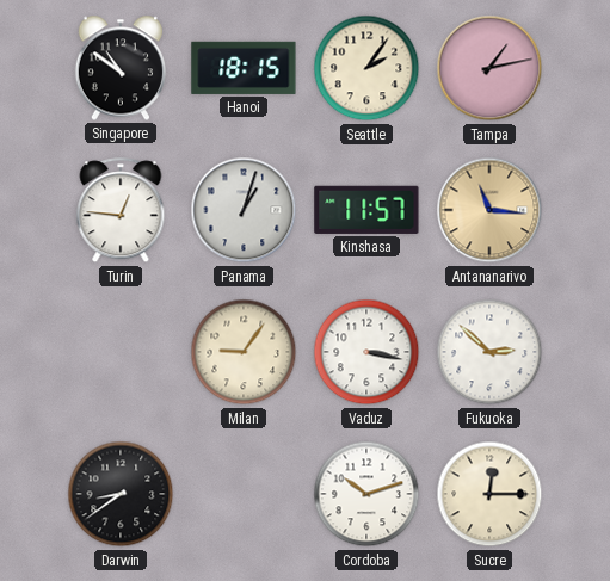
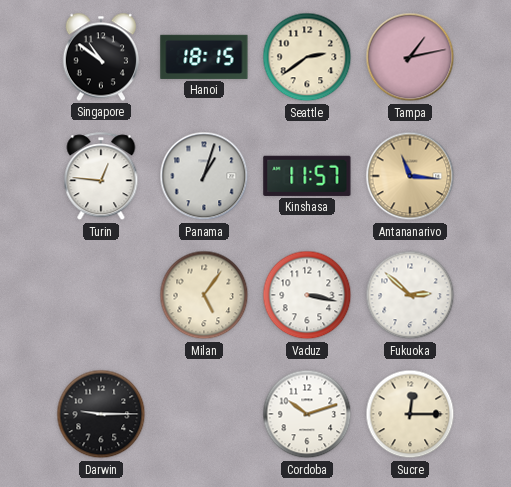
Seattle: 2:06 -> 2:39 (307, 57)
Milan: 9:06 -> 5:06 (204, 295)
Darwin: 8:39 -> 9:15 (101, 414)
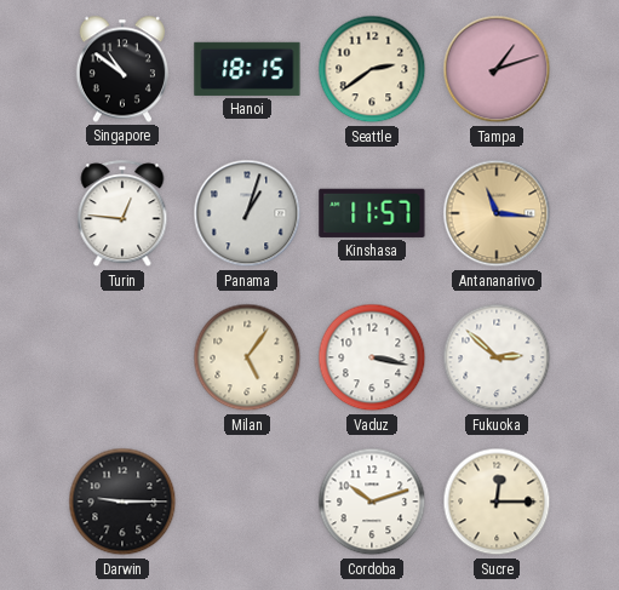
Tampa: 1:13 -> 1:12 (497, 69)
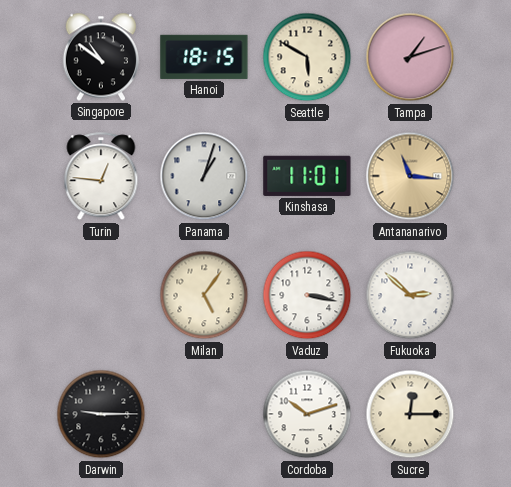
Seattle: 2:39 -> 5:50 (307, 57)
Kinshasa: 11:57 -> 11:01 (307, 176)
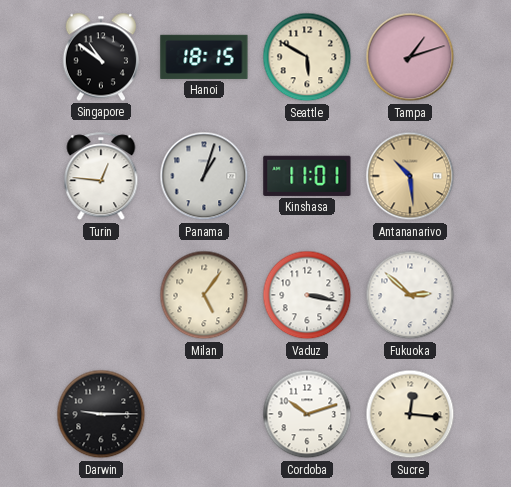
Antananarivo: 11:16 -> 10:29 (410, 176)
Sucre: 12:15 -> 12:16 (410, 414)
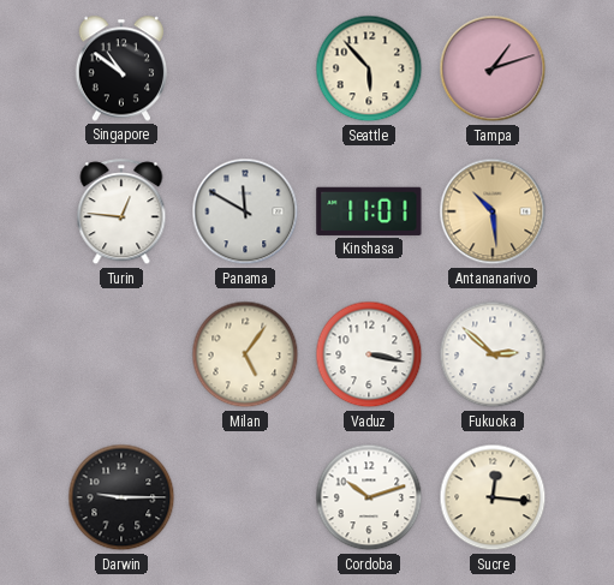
Hanoi: 18:15 -> none (204, 57)
Seattle: 5:50 -> 5:53 (369, 68)
Panama: 1:03 -> 11:50 (245, 211)
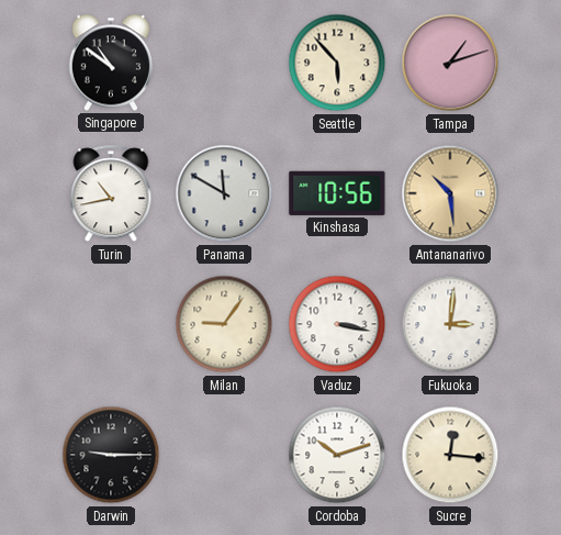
Turin: 12:46 -> 10:43 (111, 194)
Kinshasa: 11:01 -> 10:56 (337, 193)
Milan: 5:06 -> 9:06 (224, 324)
Fukuoka: 2:52 -> 3:01 (450, 324)
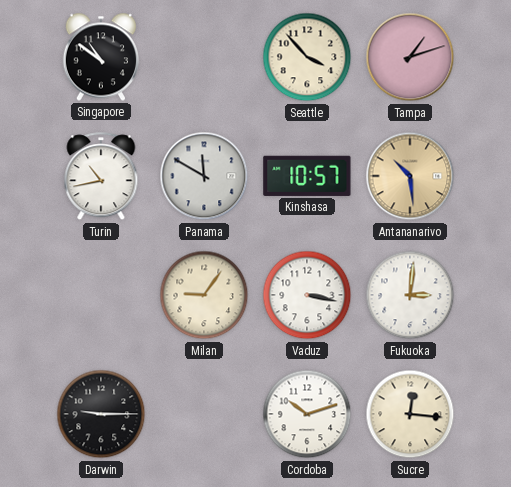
Seattle: 5:53 -> 3:53 (307, 57)
Kinshasa: 10:56 -> 10:57 (307, 176)
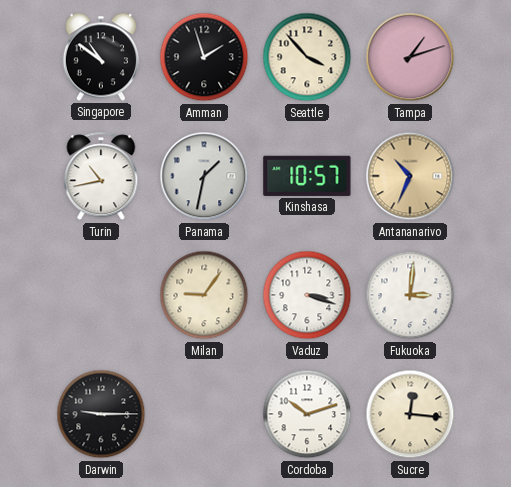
Amman: none -> 1:57 (204, 57)
Panama: 11:50 -> 1:32 (204, 176)
Antananarivo: 10:29 -> 10:34 (410, 176)
Vaduz: 3:17 -> 3:18 (307, 295)
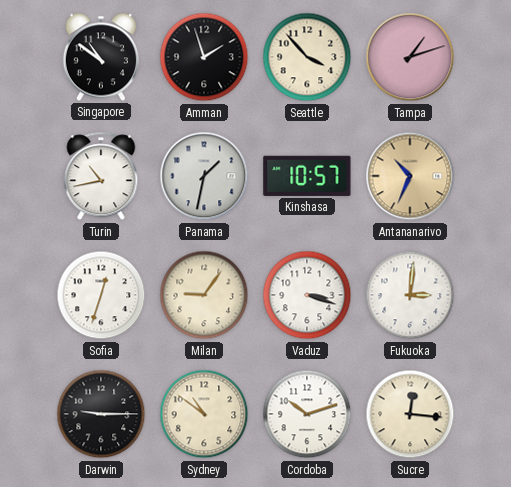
Sofia: none -> 12:33 (101, 295)
Sydney: none -> 10:51 (204, 414)
